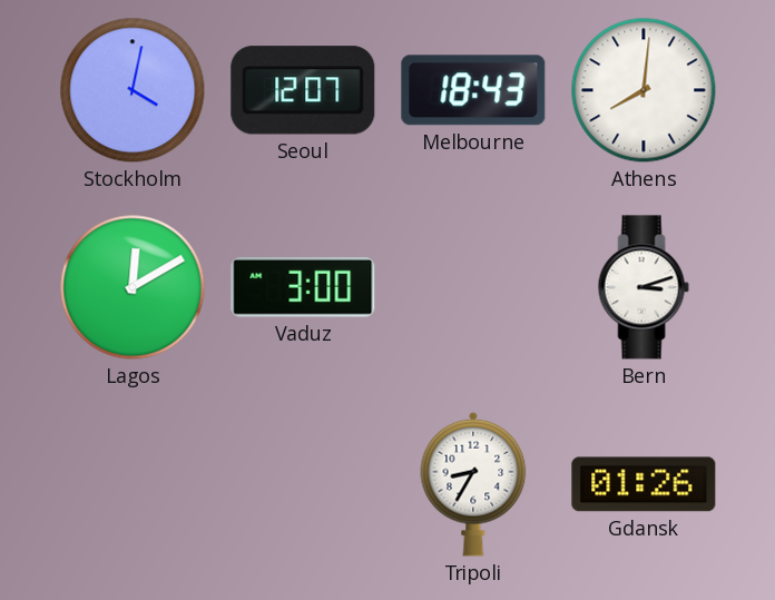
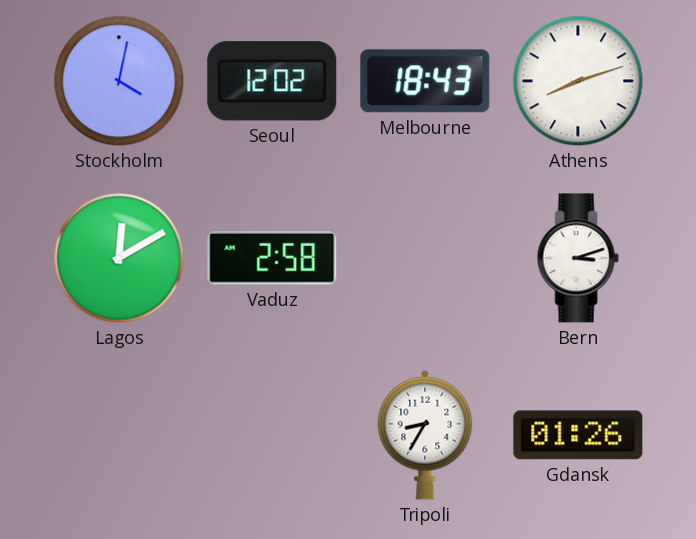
Seoul: 12:07 -> 12:02 (272, 81)
Athens: 8:01 -> 8:12 (578, 81)
Vaduz: 3:00 -> 2:58 (272, 258)
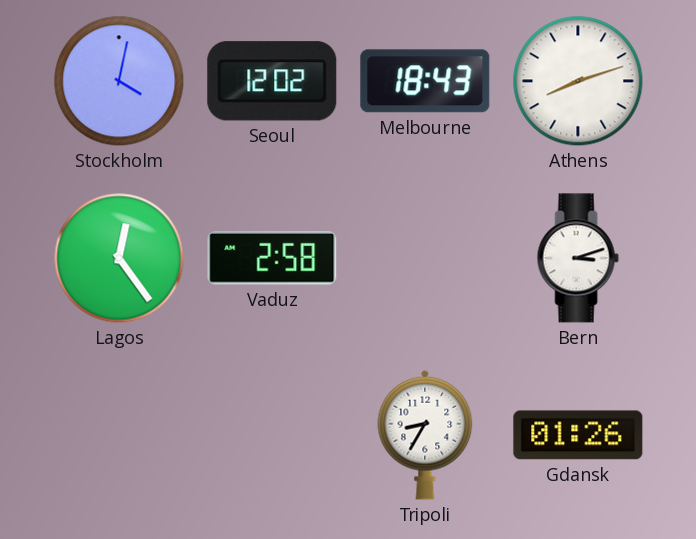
Lagos: 12:10 -> 12:24 (119, 258)
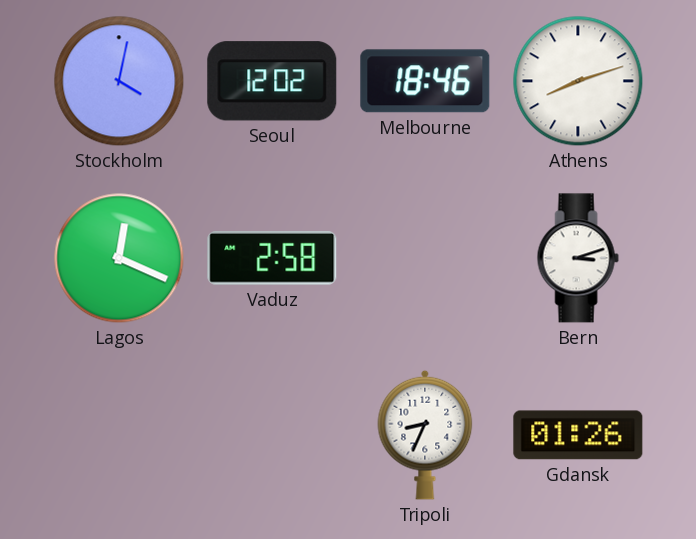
Melbourne: 18:43 -> 18:46 (425, 81)
Lagos: 12:24 -> 12:19 (119, 258)
Tripoli: 8:35 -> 8:34 (425, 435)
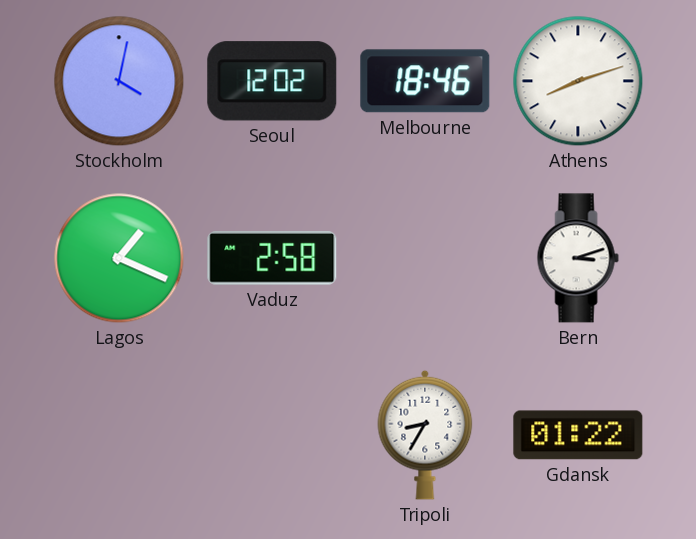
Lagos: 12:19 -> 1:19 (119, 258)
Tripoli: 8:34 -> 8:35 (425, 435)
Gdansk: 01:26 -> 01:22 (578, 435)
